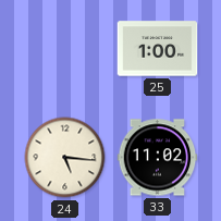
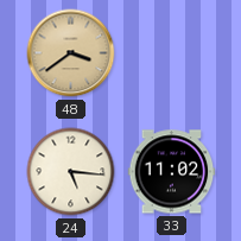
48: none -> 3:39 (71, 53)
25: 1:00 -> none (158, 49)
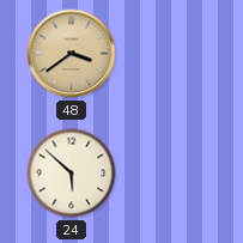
24: 5:16 -> 5:52 (72, 174)
33: 11:02 -> none (172, 172)
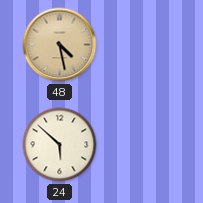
48: 3:39 -> 4:28 (60, 45)
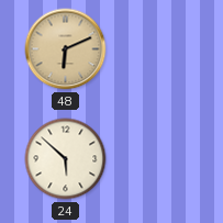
48: 4:28 -> 6:11 (66, 49)
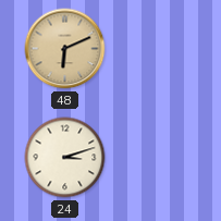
24: 5:52 -> 3:12 (65, 158)
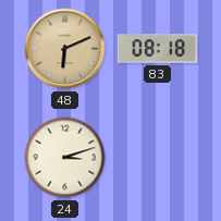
83: none -> 08:18 (158, 49)
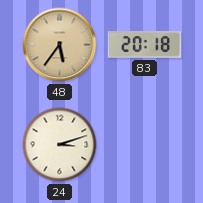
48: 6:11 -> 5:36 (60, 45)
83: 08:18 -> 20:18 (145, 45)
